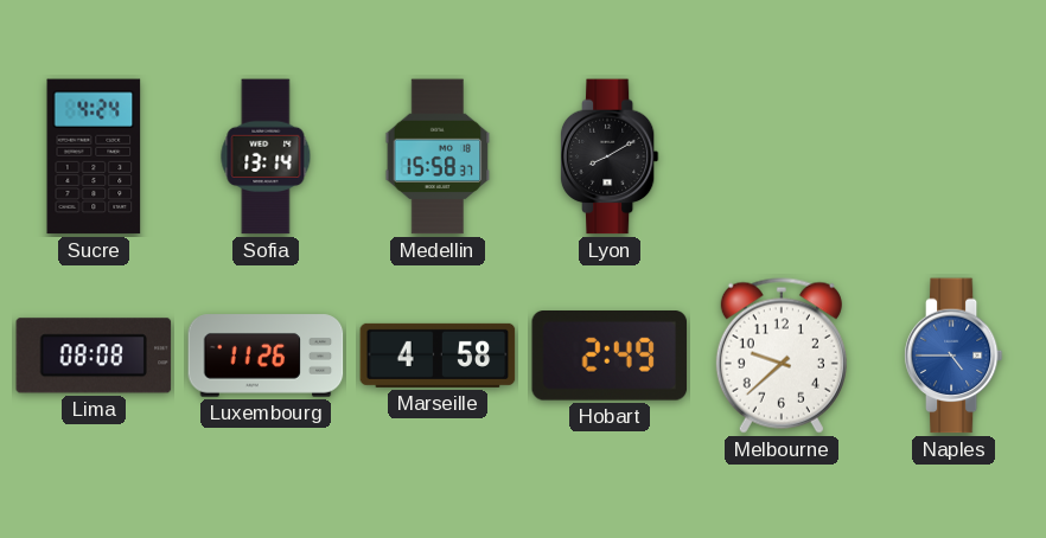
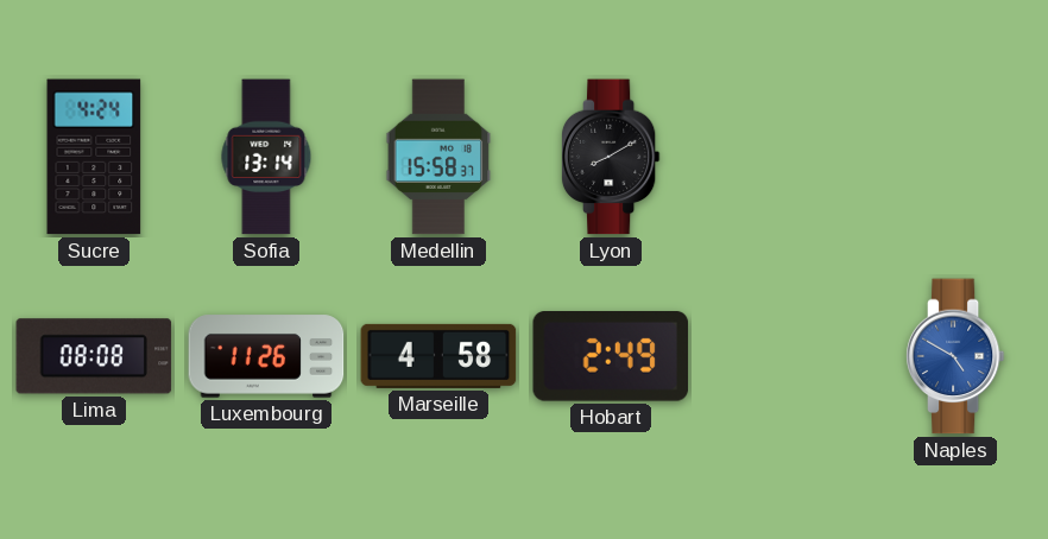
Melbourne: 9:38 -> none (782, 356)
Naples: 4:45 -> 4:50 (955, 356)
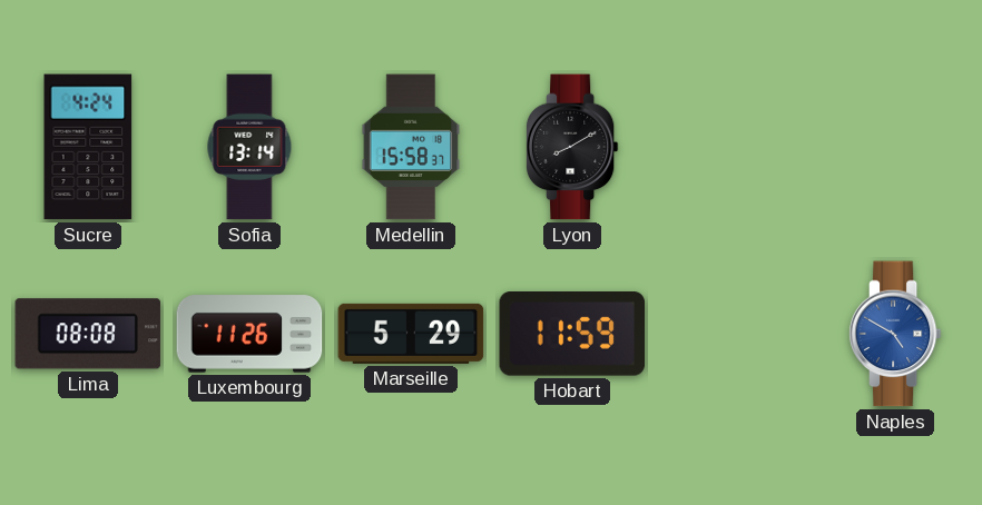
Marseille: 4:58 -> 5:29 (411, 334)
Hobart: 2:49 -> 11:59 (572, 335)
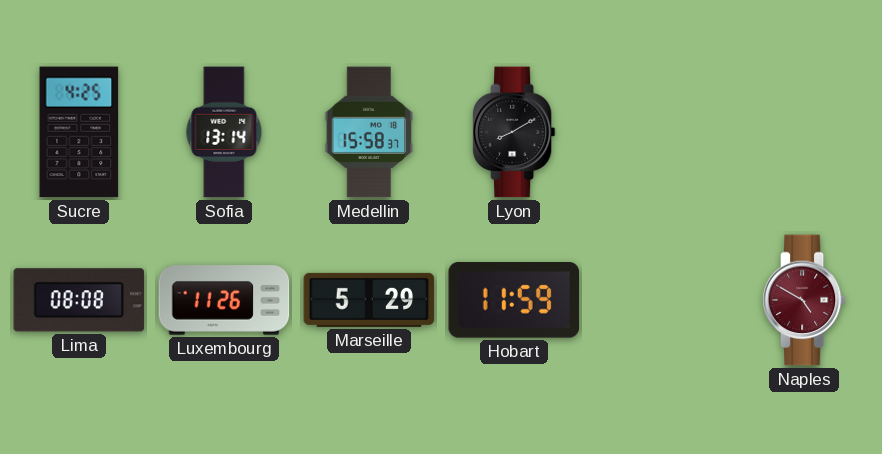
Sucre: 4:24 -> 4:25 (79, 132)
Naples dial: blue -> burgundy (804, 300)
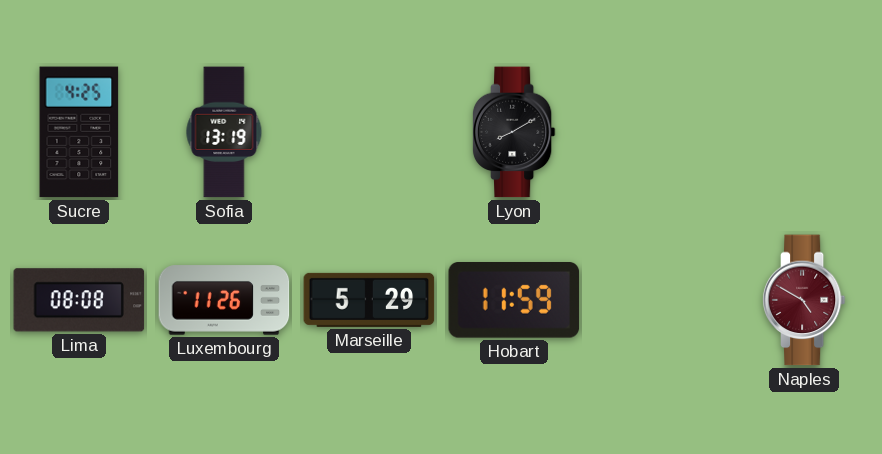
Sofia: 13:14 -> 13:19 (224, 132)
Medellin: 15:58 -> none (369, 132)
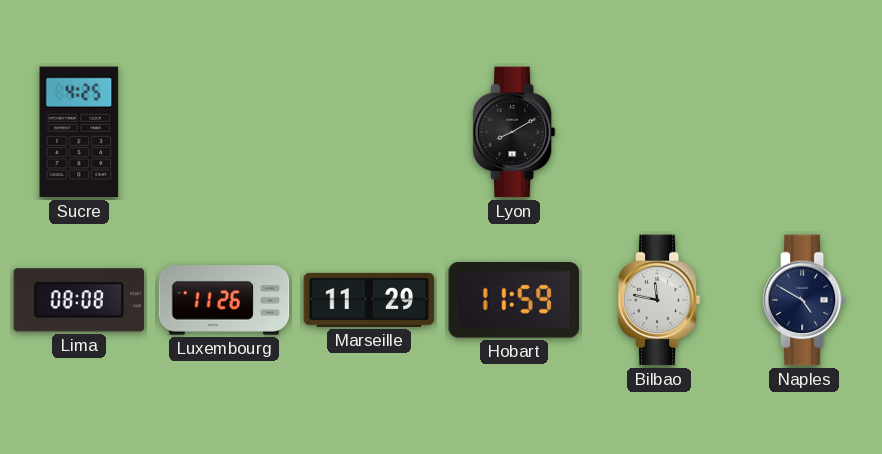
Sofia: 13:19 -> none (224, 132)
Marseille: 5:29 -> 11:29 (369, 300)
Bilbao: none -> 11:47 (659, 300)
Naples dial: burgundy -> navy (804, 300)
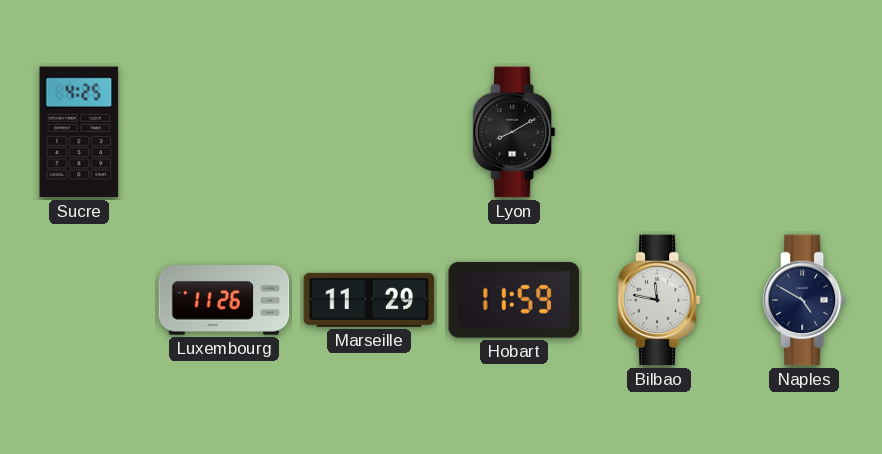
Lima: 08:08 -> none (79, 300)
